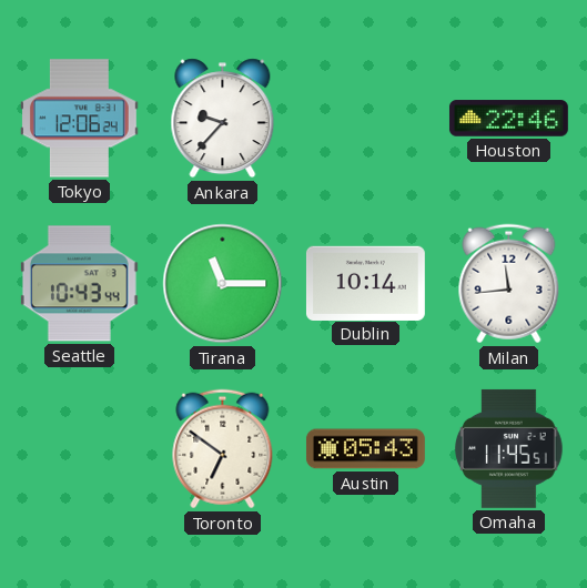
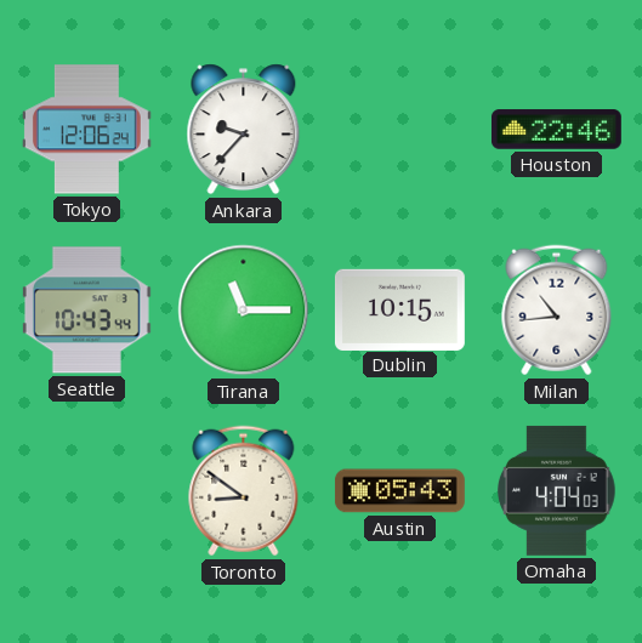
Dublin: 10:14 -> 10:15 (399, 309)
Milan: 11:44 -> 10:44 (557, 311)
Toronto: 6:51 -> 8:51 (244, 491)
Omaha: 11:45 -> 4:04 (557, 490)
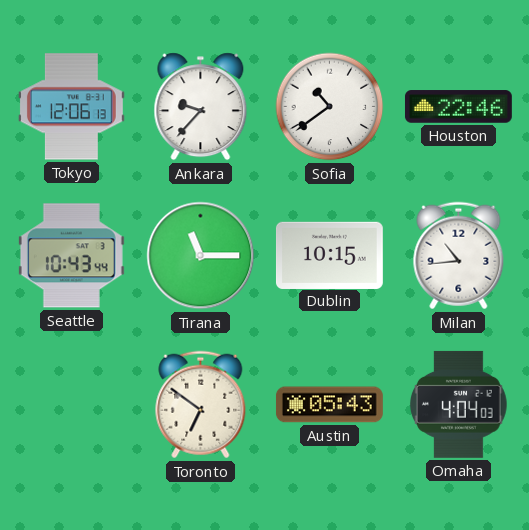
Tokyo: 12:06:24 -> 12:06:13 (71, 107)
Sofia: none -> 10:39 (330, 107)
Toronto: 8:51 -> 6:51 (201, 405)
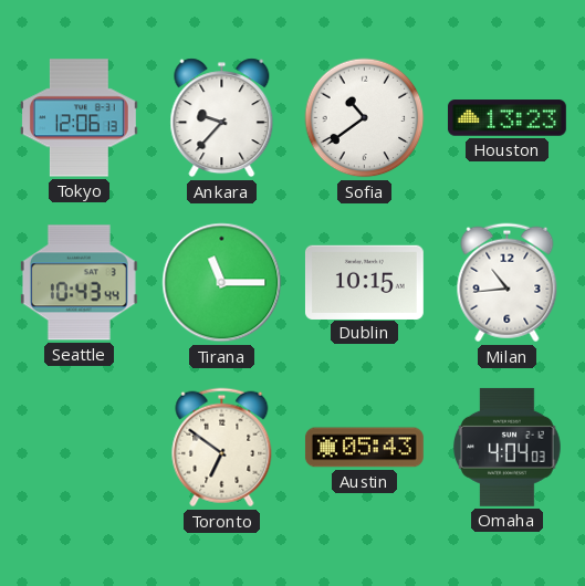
Houston: 22:46 -> 13:23 (506, 118)
